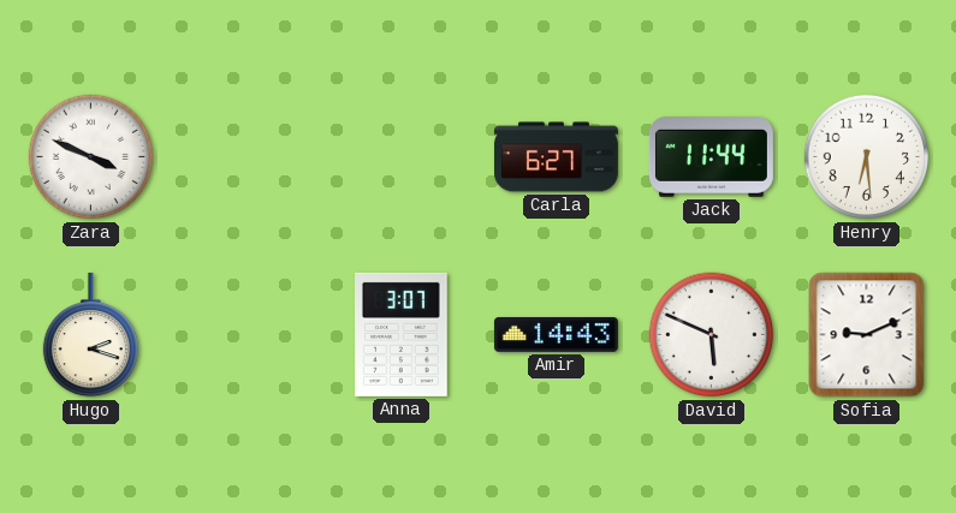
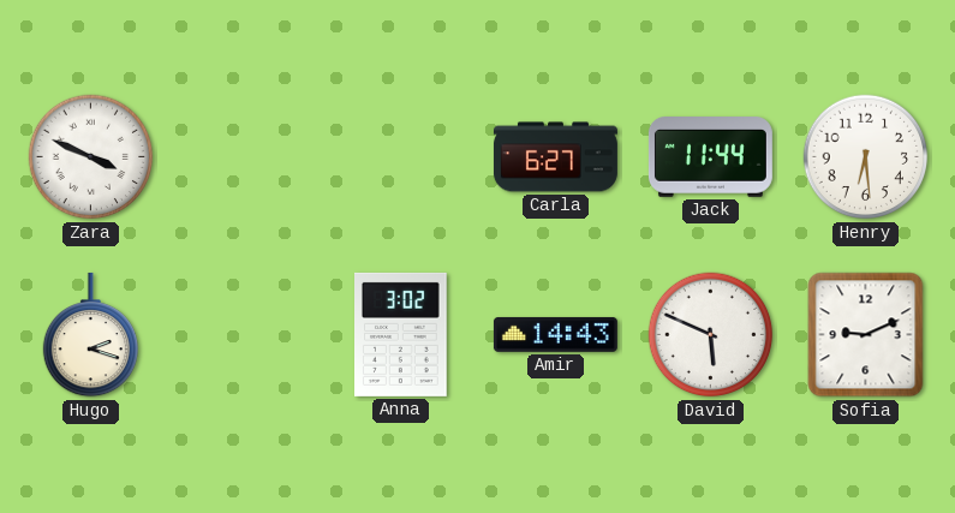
Anna: 3:07 -> 3:02 (401, 334)
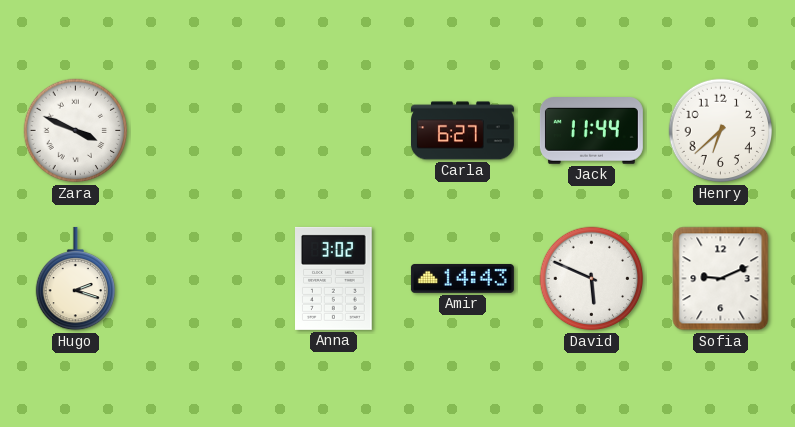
Henry: 6:29 -> 6:38 (721, 131)
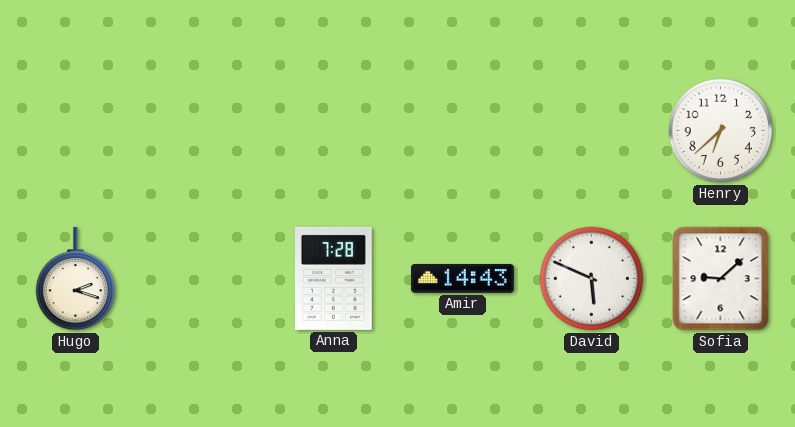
Zara: 3:49 -> none (76, 131)
Carla: 6:27 -> none (462, 131)
Jack: 11:44 -> none (591, 131)
Anna: 3:02 -> 7:28 (334, 278)
Sofia: 9:11 -> 9:08 (721, 279)
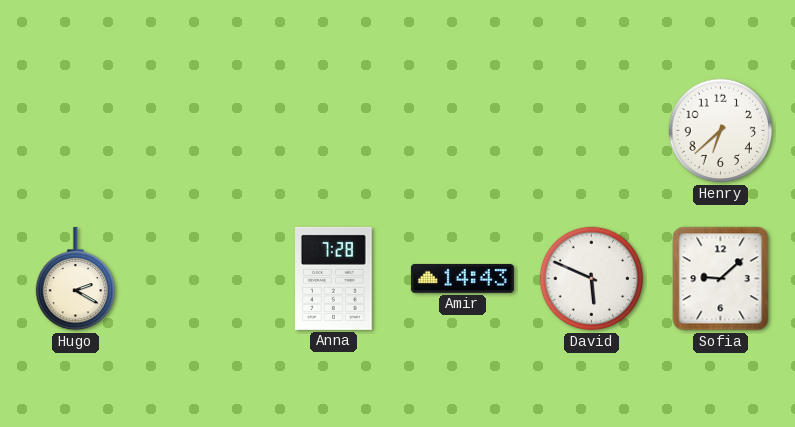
Hugo: 2:18 -> 2:20 (75, 279)
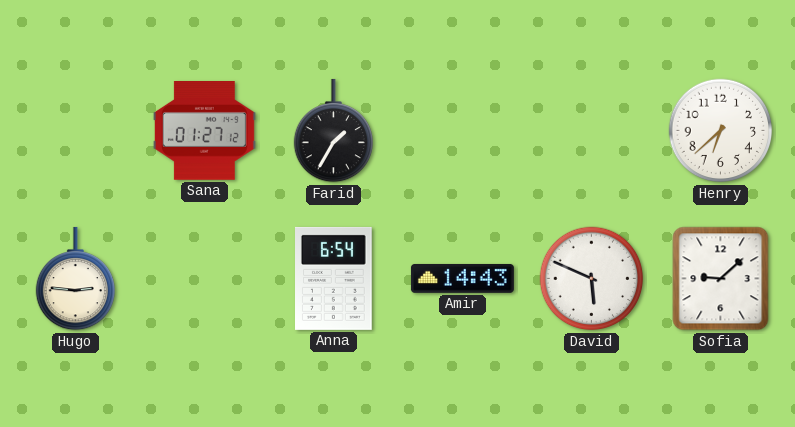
Sana: none -> 01:27 (204, 131)
Farid: none -> 1:35 (333, 131)
Hugo: 2:20 -> 2:46 (75, 279)
Anna: 7:28 -> 6:54 (334, 278)
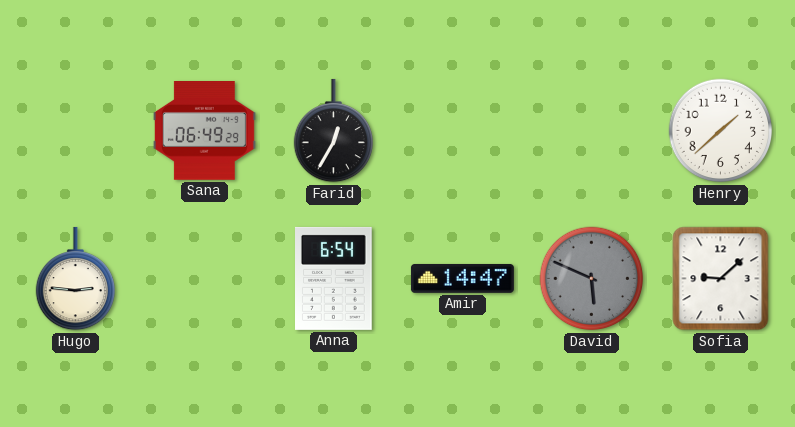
Sana: 01:27 -> 06:49 (204, 131)
Farid: 1:35 -> 12:35 (333, 131)
Henry: 6:38 -> 1:38 (721, 131)
Amir: 14:43 -> 14:47 (462, 278)
David dial: white -> grey (592, 279)
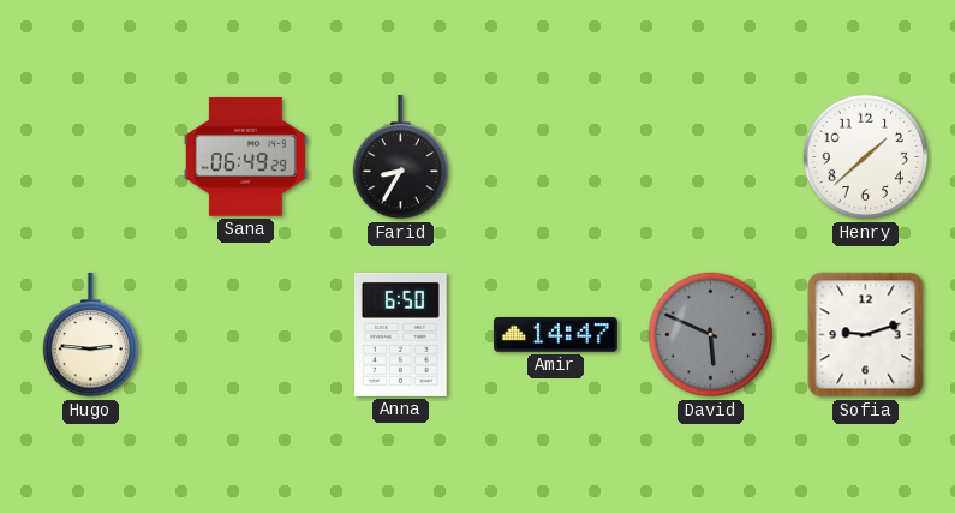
Farid: 12:35 -> 8:35 (400, 157)
Anna: 6:54 -> 6:50 (401, 334)
Sofia: 9:08 -> 9:12 (866, 335)
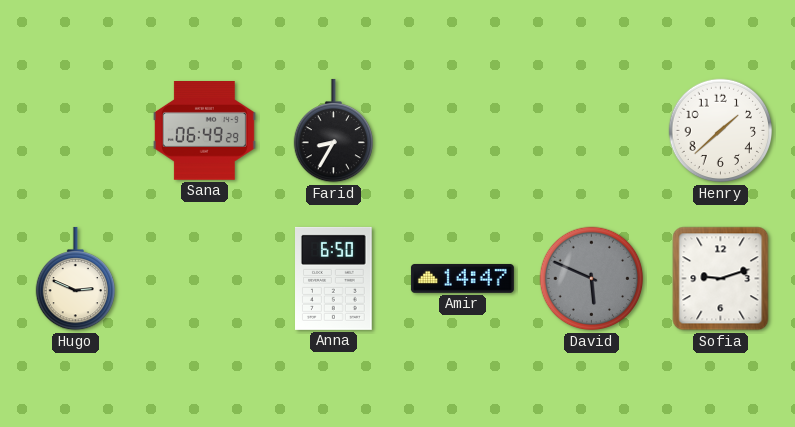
Hugo: 2:46 -> 2:49 (75, 279)
